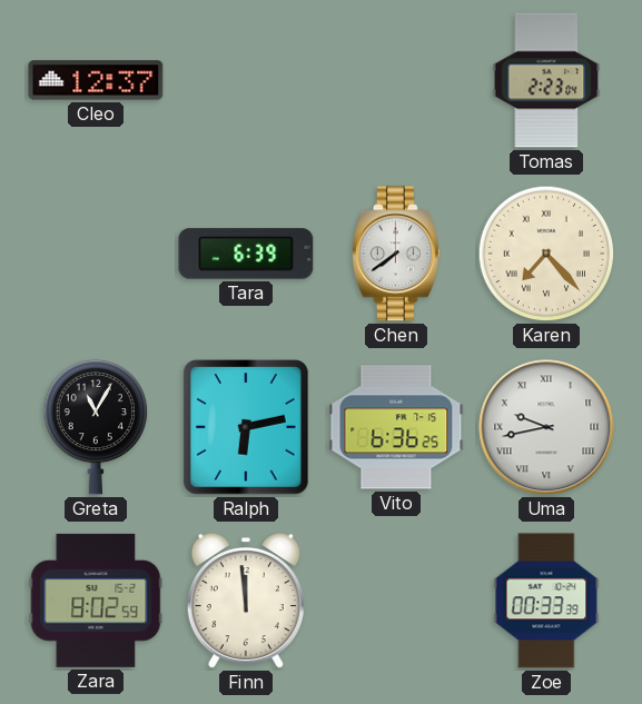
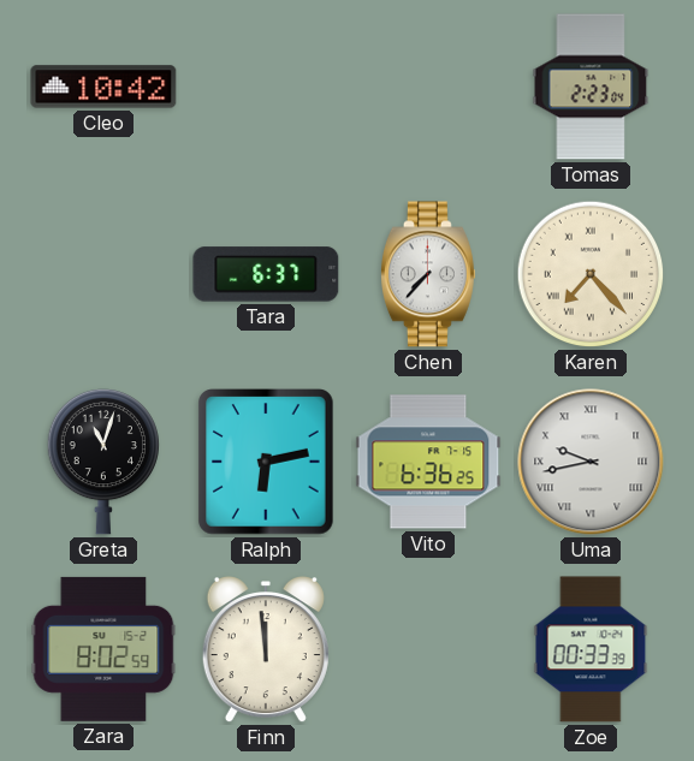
Cleo: 12:37 -> 10:42 (103, 87)
Tara: 6:39 -> 6:37 (266, 274)
Chen: 7:39 -> 7:37 (428, 274)
Greta: 11:05 -> 11:03 (102, 462)
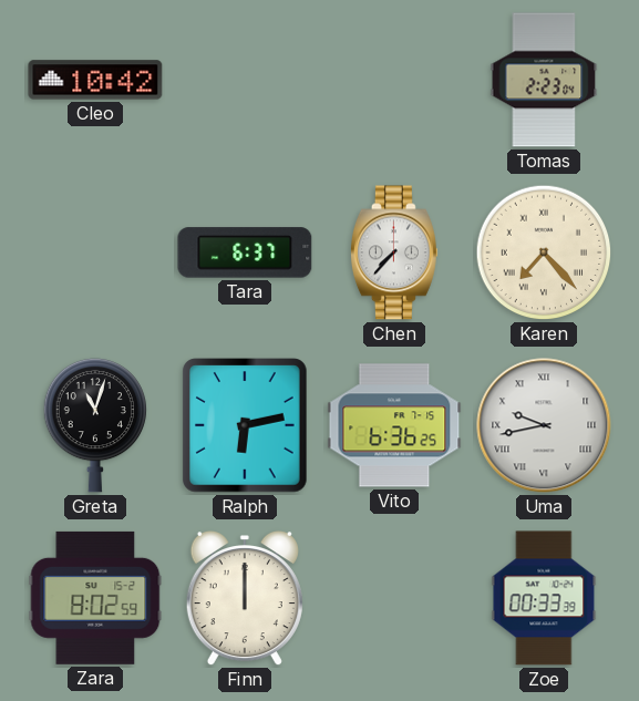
Finn: 11:59 -> 12:00 (245, 599)
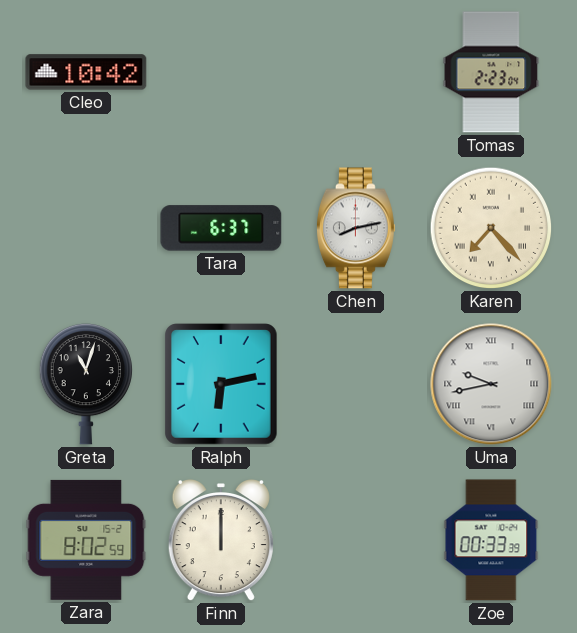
Chen: 7:37 -> 8:13 (356, 228)
Vito: 6:36 -> none (394, 425)
